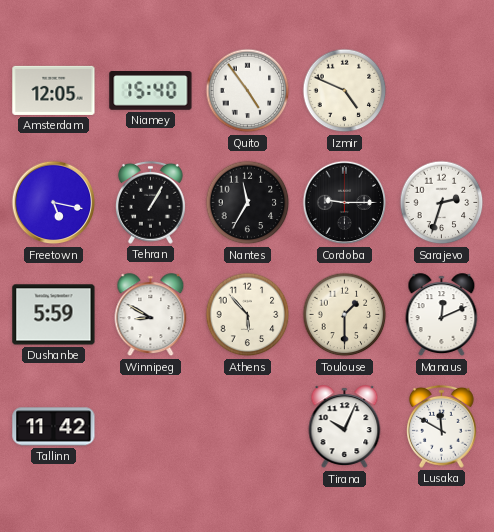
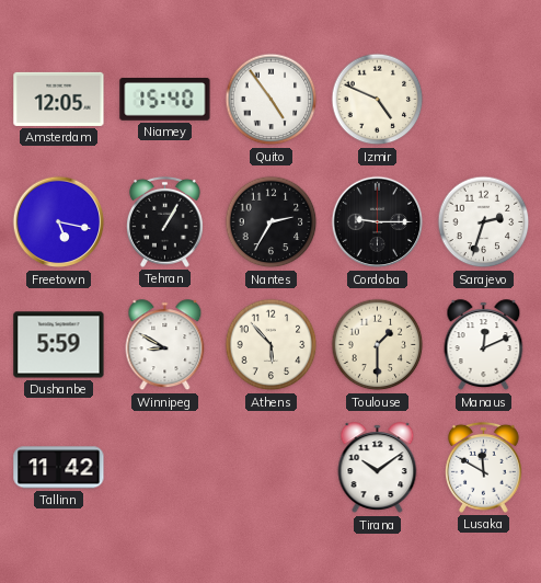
Nantes: 11:35 -> 2:35 (272, 222)
Tirana: 10:04 -> 10:09 (378, 468)
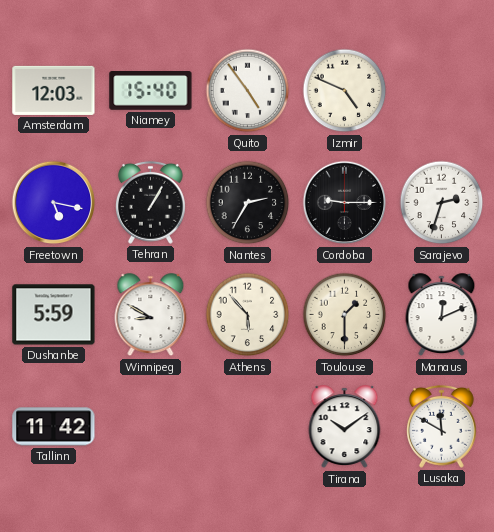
Amsterdam: 12:05 -> 12:03 (54, 90)
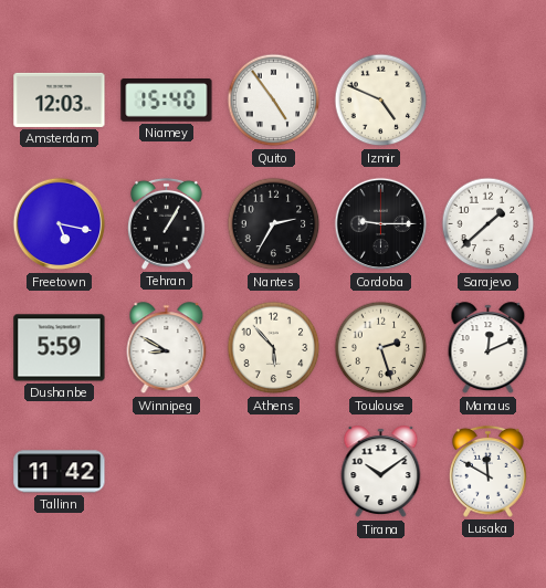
Sarajevo: 2:33 -> 1:38 (489, 224)
Toulouse: 1:30 -> 2:27 (381, 348)
